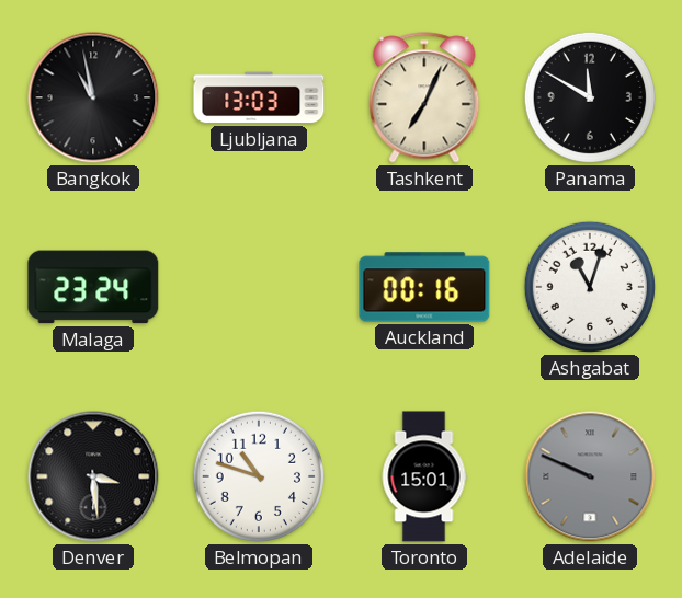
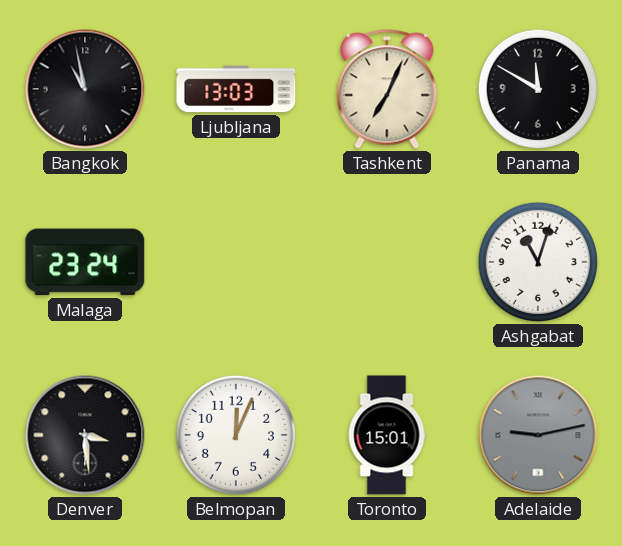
Auckland: 00:16 -> none (424, 287)
Belmopan: 10:48 -> 12:04 (236, 435)
Adelaide: 9:49 -> 9:13 (538, 435)
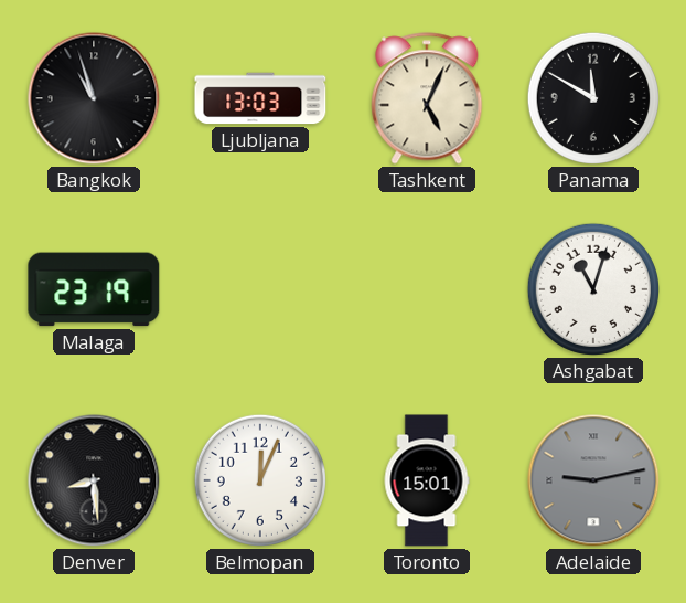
Bangkok: 10:58 -> 10:57 (94, 98)
Tashkent: 7:04 -> 5:04 (427, 98)
Malaga: 23:24 -> 23:19 (94, 289)
Denver: 3:29 -> 8:29 (94, 480)
